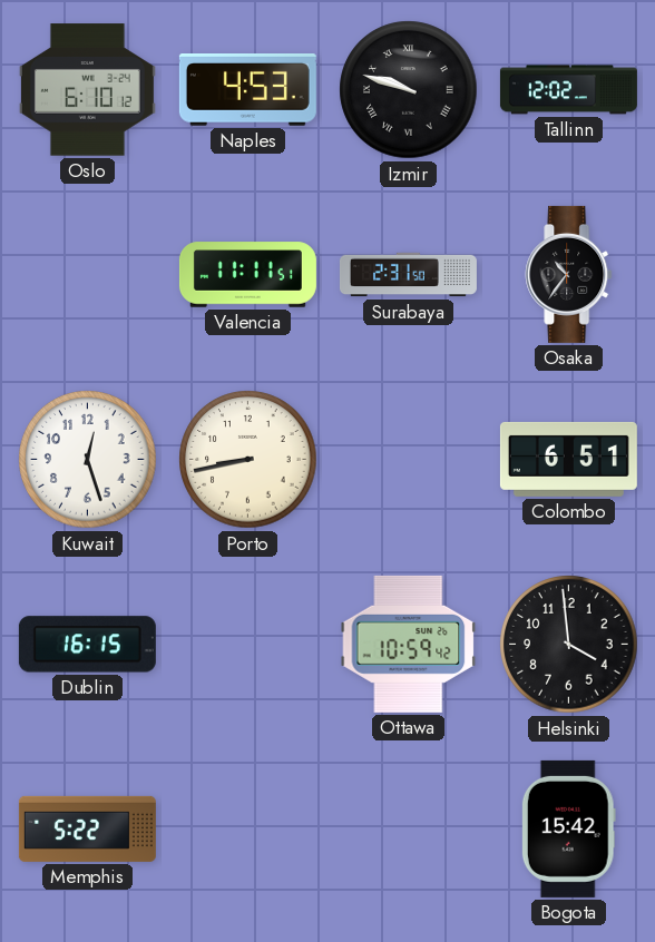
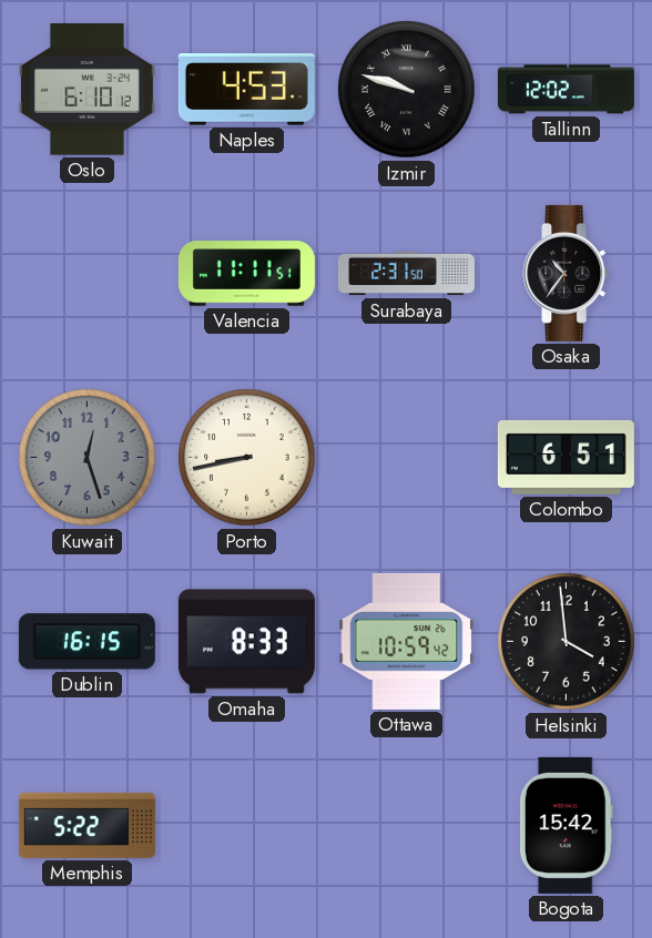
Kuwait dial: white -> grey (88, 458)
Omaha: none -> 8:33 (246, 642)
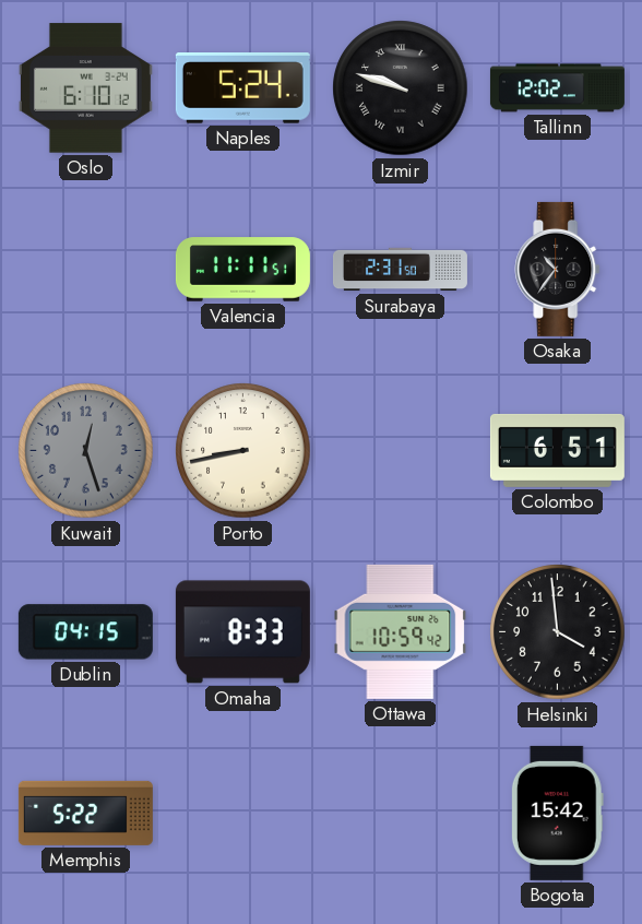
Naples: 4:53 -> 5:24 (242, 88)
Dublin: 16:15 -> 04:15 (85, 632)
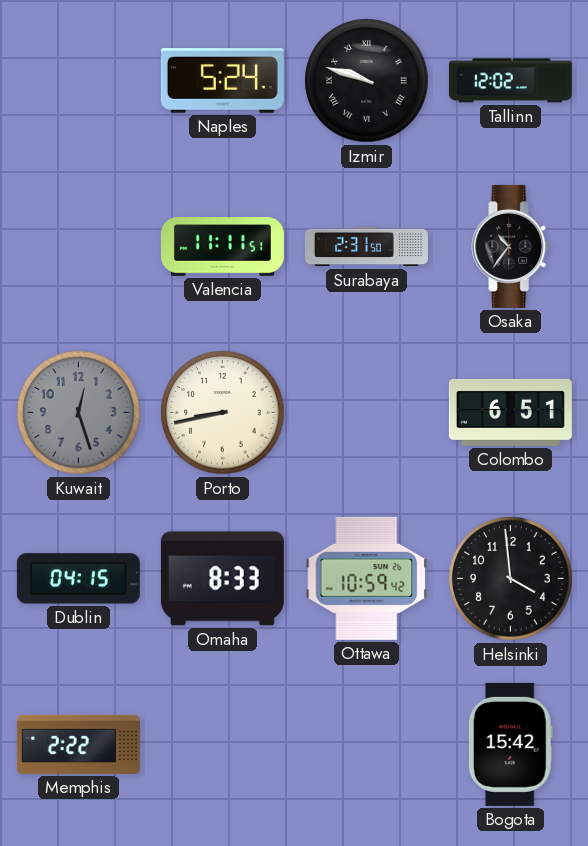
Oslo: 6:10 -> none (85, 88)
Memphis: 5:22 -> 2:22 (78, 744)
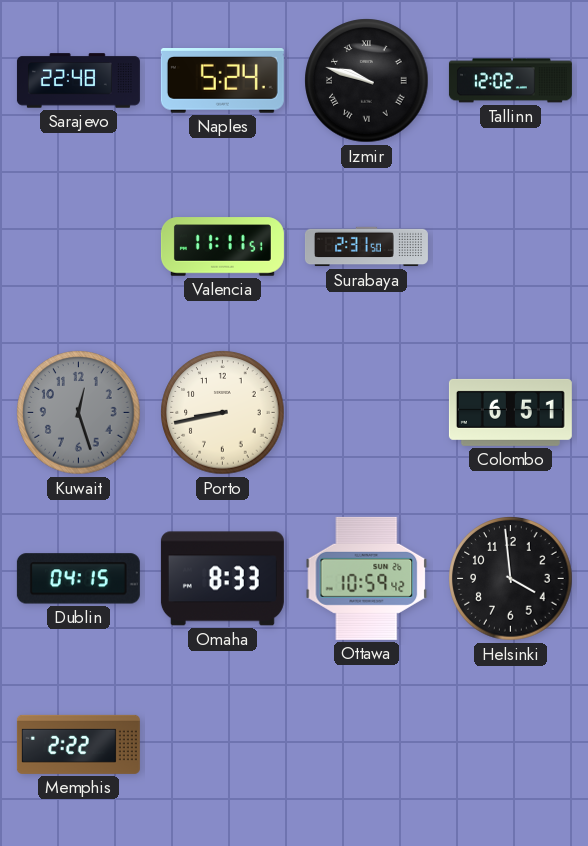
Sarajevo: none -> 22:48 (78, 81)
Osaka: 10:36 -> none (511, 246)
Bogota: 15:42 -> none (510, 744)
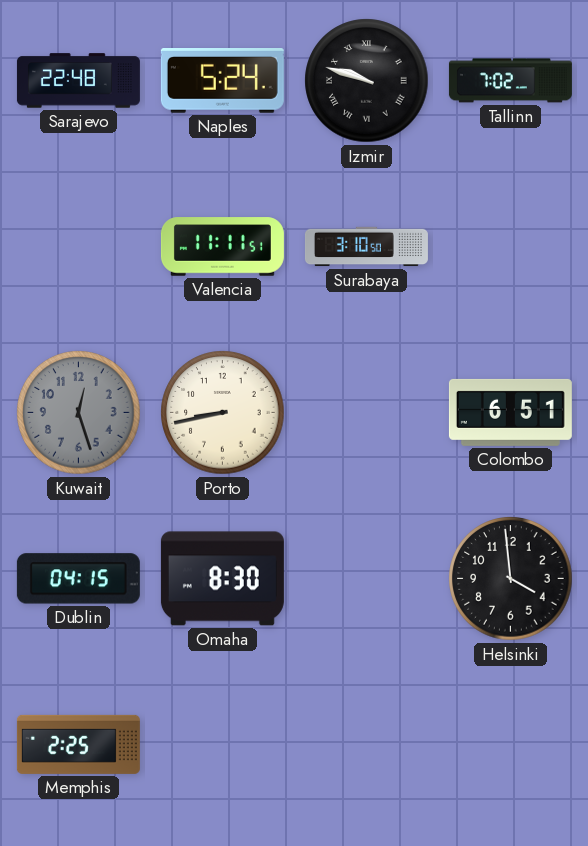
Tallinn: 12:02 -> 7:02 (510, 81)
Surabaya: 2:31 -> 3:10 (366, 247)
Omaha: 8:33 -> 8:30 (222, 579)
Ottawa: 10:59 -> none (367, 578)
Memphis: 2:22 -> 2:25 (78, 744)
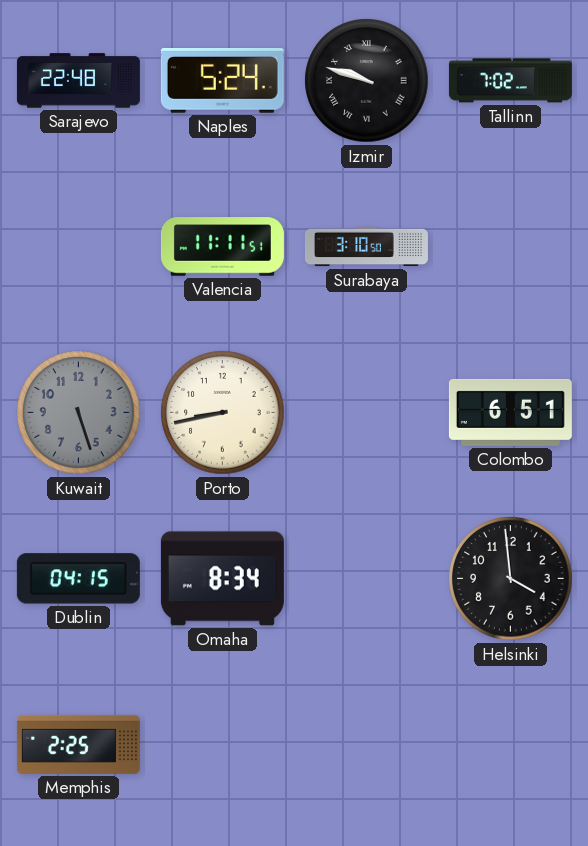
Kuwait: 12:27 -> 5:27 (79, 413)
Omaha: 8:30 -> 8:34 (222, 579)
